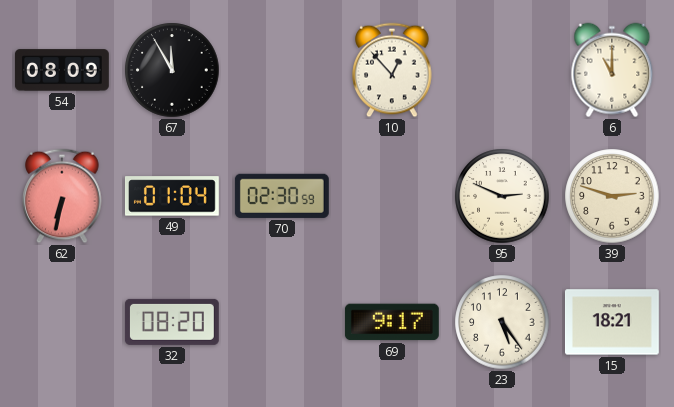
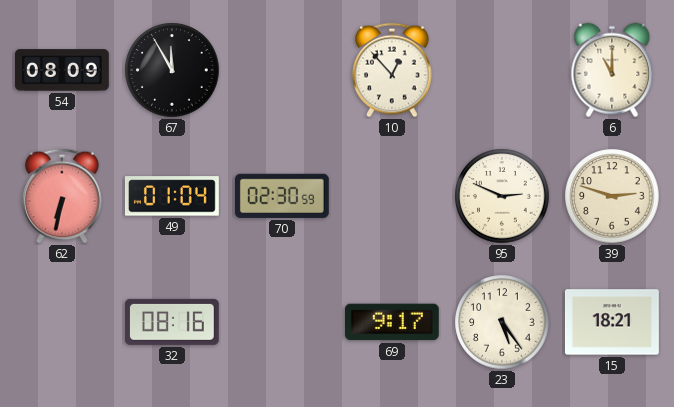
32: 08:20 -> 08:16 (172, 322)
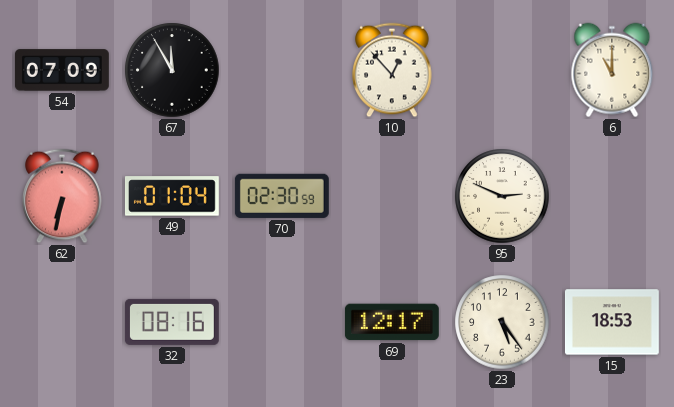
54: 08:09 -> 07:09 (62, 70)
39: 2:48 -> none (612, 196)
69: 9:17 -> 12:17 (392, 322)
15: 18:21 -> 18:53 (612, 322)
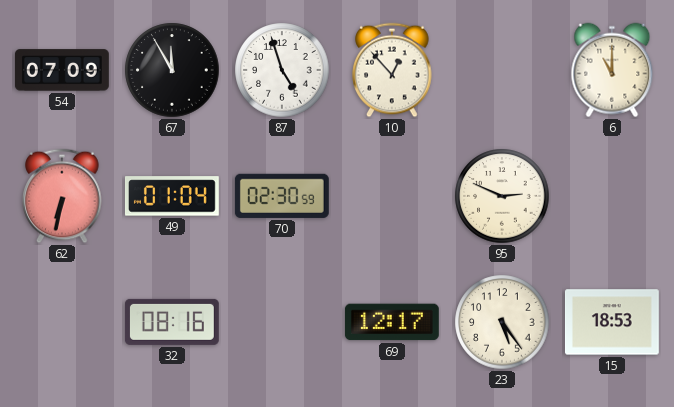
87: none -> 4:57 (282, 70)
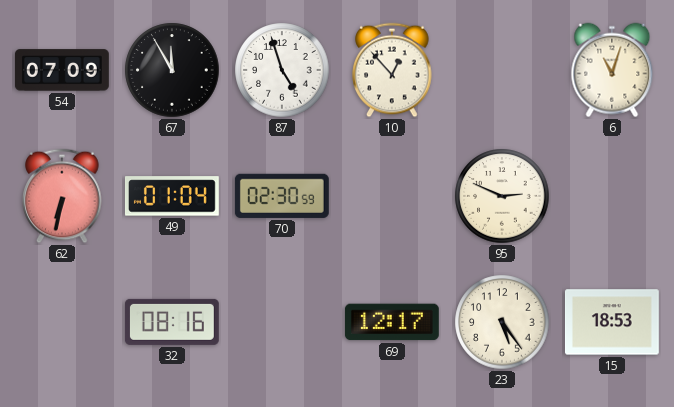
6: 11:00 -> 11:03 (612, 70)
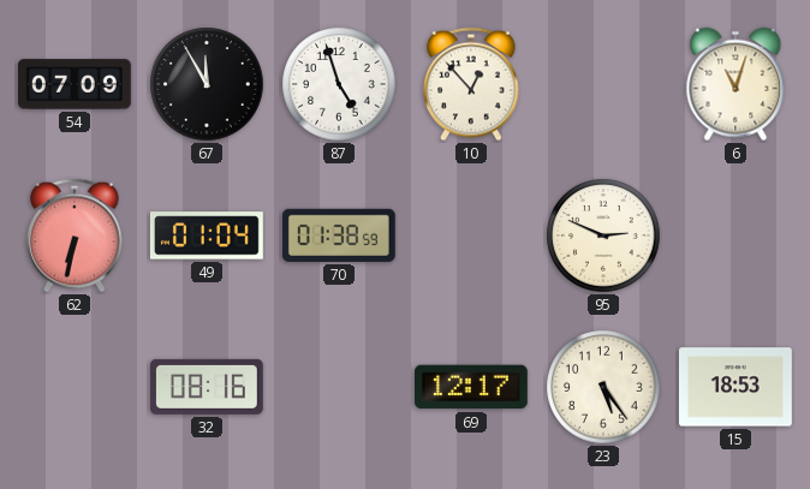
70: 02:30 -> 01:38 (339, 235)
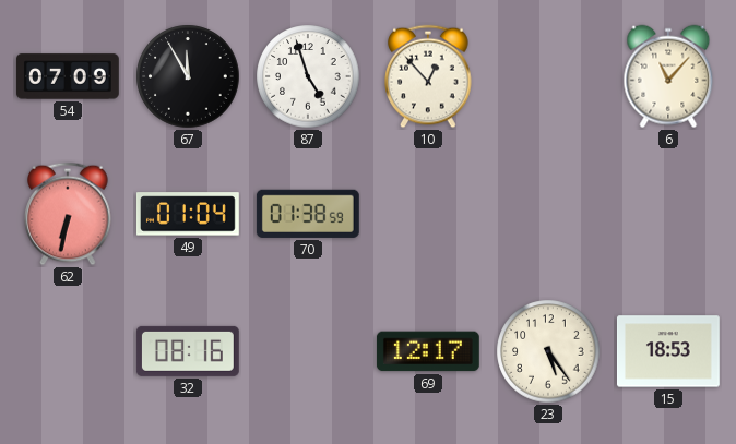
6: 11:03 -> 11:07 (668, 76)
95: 2:49 -> none (603, 235)
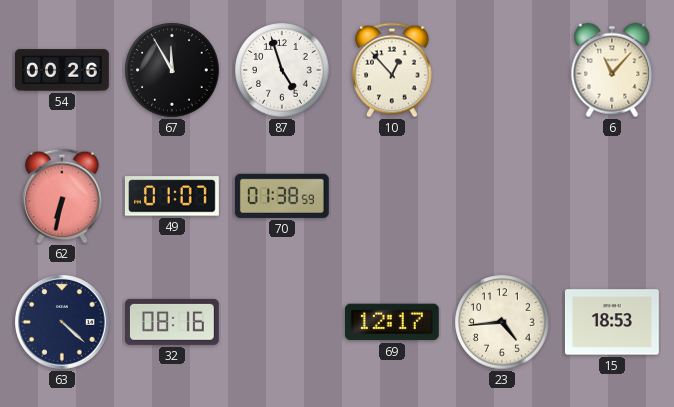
54: 07:09 -> 00:26 (62, 70)
49: 01:04 -> 01:07 (172, 196)
63: none -> 4:22 (63, 323)
23: 5:24 -> 4:44 (502, 322)
